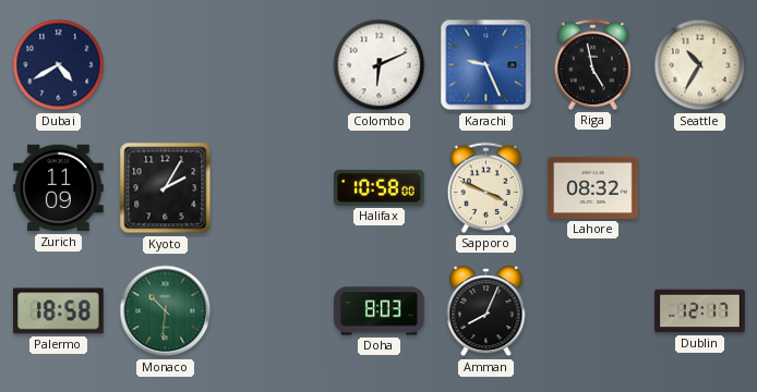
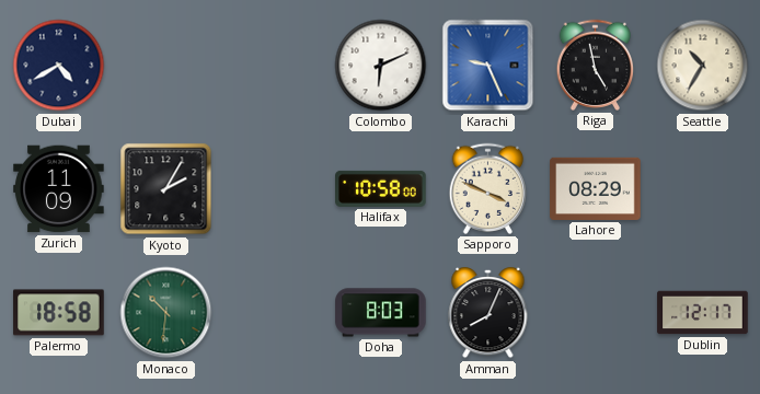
Lahore: 08:32 -> 08:29 (596, 188)
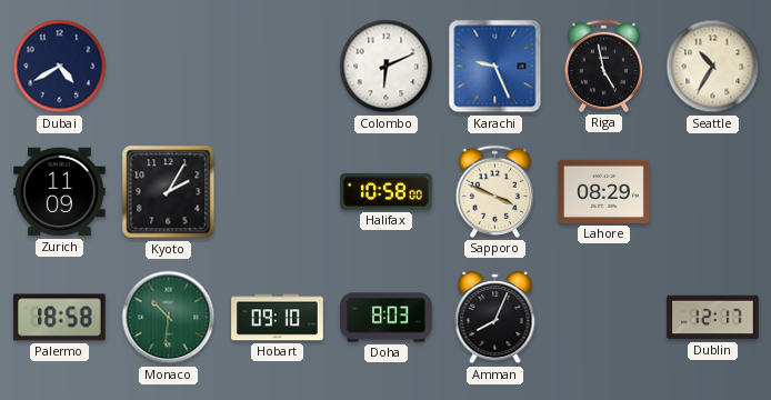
Hobart: none -> 09:10 (278, 318)
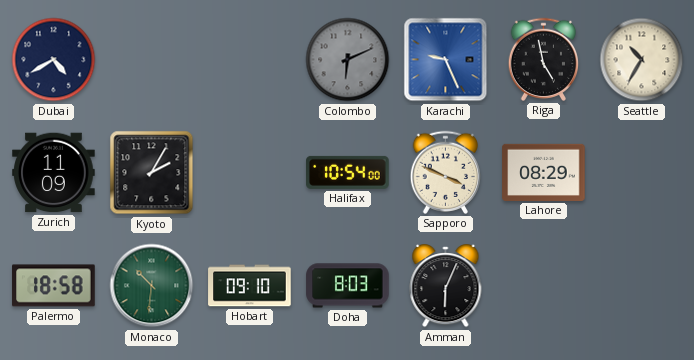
Colombo dial: white -> grey (348, 60)
Halifax: 10:58 -> 10:54 (348, 172)
Amman: 8:04 -> 6:04 (446, 287)
Dublin: 12:17 -> none (713, 318)
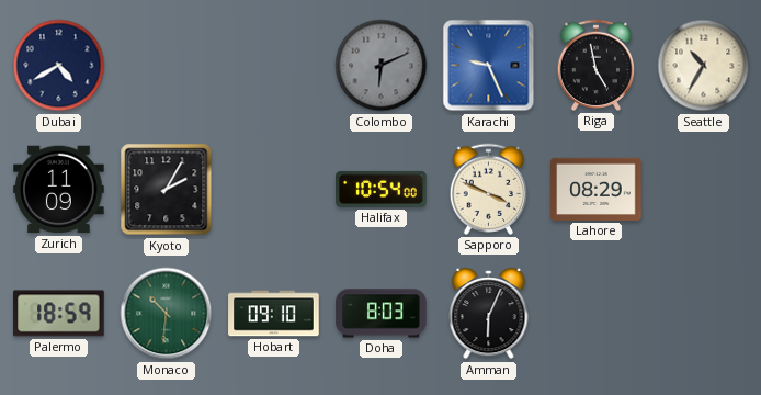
Palermo: 18:58 -> 18:59 (59, 314)
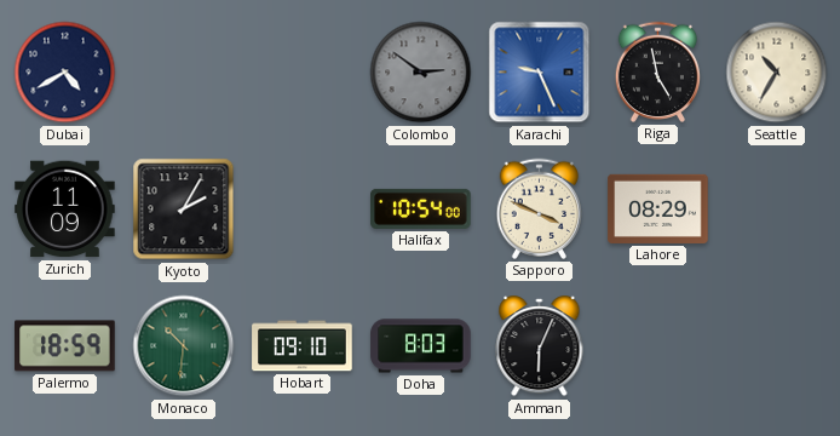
Colombo: 6:11 -> 2:51 (421, 73)
